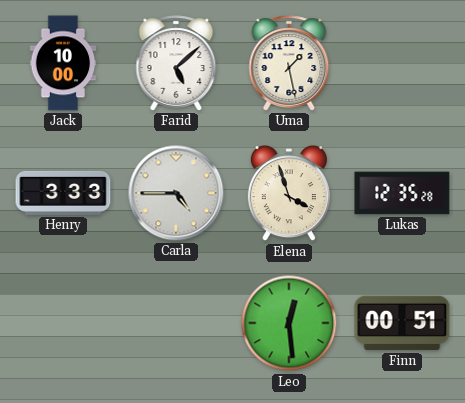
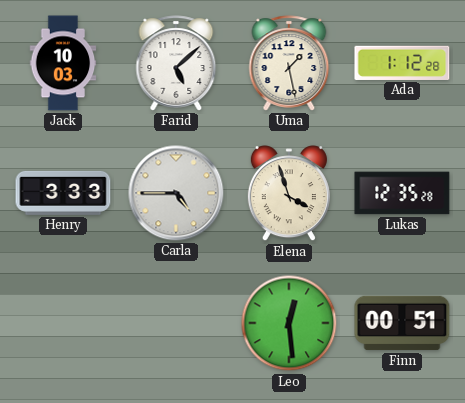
Jack: 10:00 -> 10:03 (63, 63)
Ada: none -> 1:12 (402, 63)
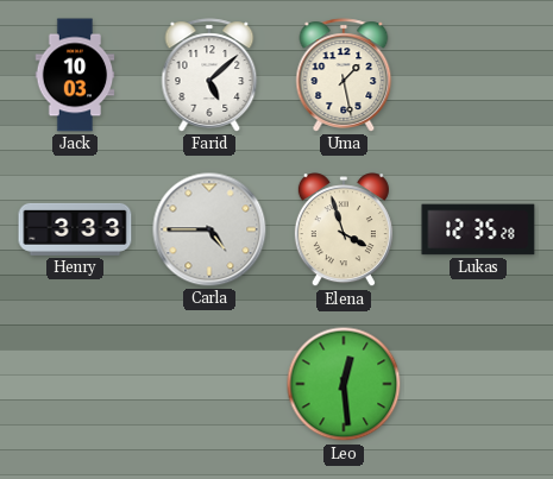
Ada: 1:12 -> none (402, 63)
Finn: 00:51 -> none (402, 323)
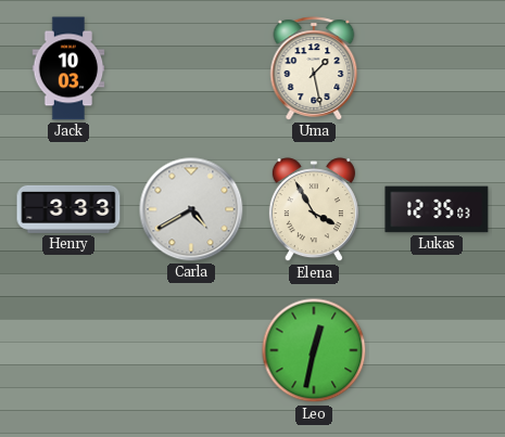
Farid: 5:08 -> none (209, 75)
Carla: 4:45 -> 4:40 (191, 209)
Elena: 3:57 -> 3:55 (314, 210)
Lukas: 12:35:28 -> 12:35:03 (437, 209)
Leo: 12:29 -> 12:32 (314, 350)
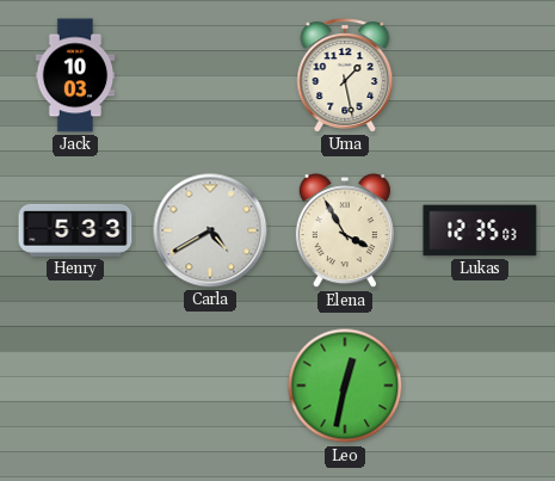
Henry: 3:33 -> 5:33 (75, 230)
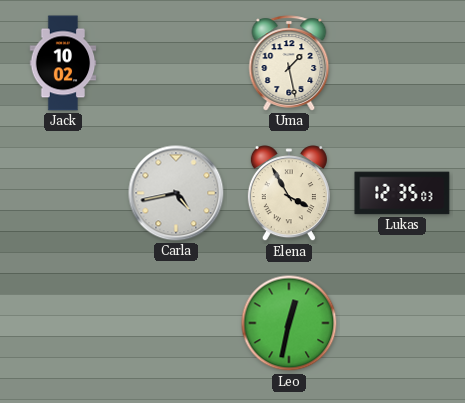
Jack: 10:03 -> 10:02 (63, 63)
Henry: 5:33 -> none (75, 230)
Carla: 4:40 -> 4:43 (176, 193)
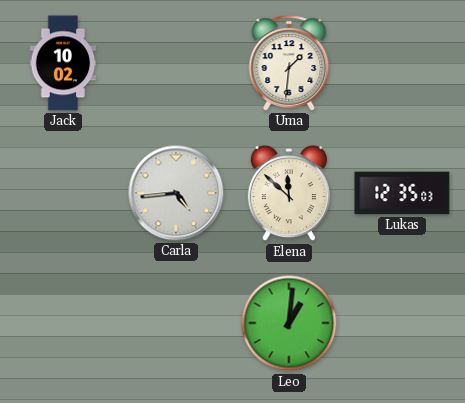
Uma: 1:28 -> 1:31 (289, 63)
Carla: 4:43 -> 4:44 (176, 193)
Elena: 3:55 -> 11:52 (289, 194)
Leo: 12:32 -> 1:01 (289, 323)
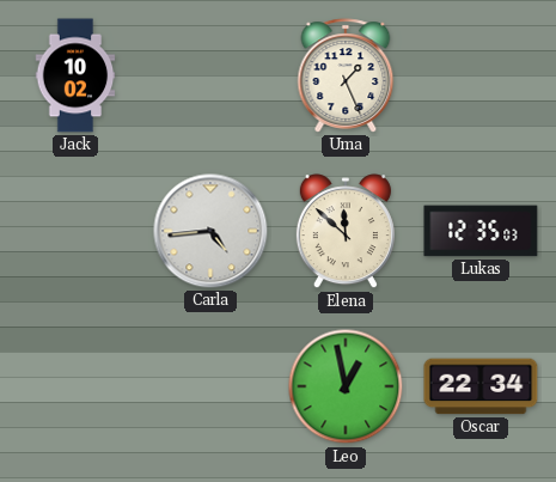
Uma: 1:31 -> 1:26 (346, 75)
Leo: 1:01 -> 12:58 (346, 386)
Oscar: none -> 22:34 (481, 386)
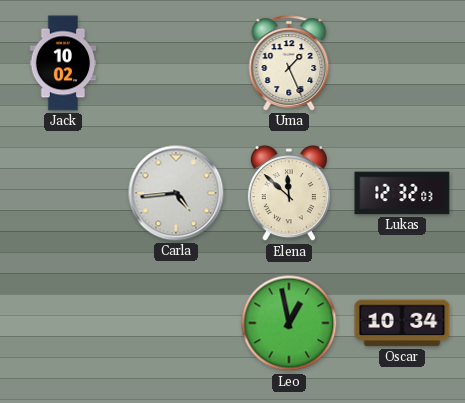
Lukas: 12:35 -> 12:32 (402, 193)
Oscar: 22:34 -> 10:34 (402, 323)
